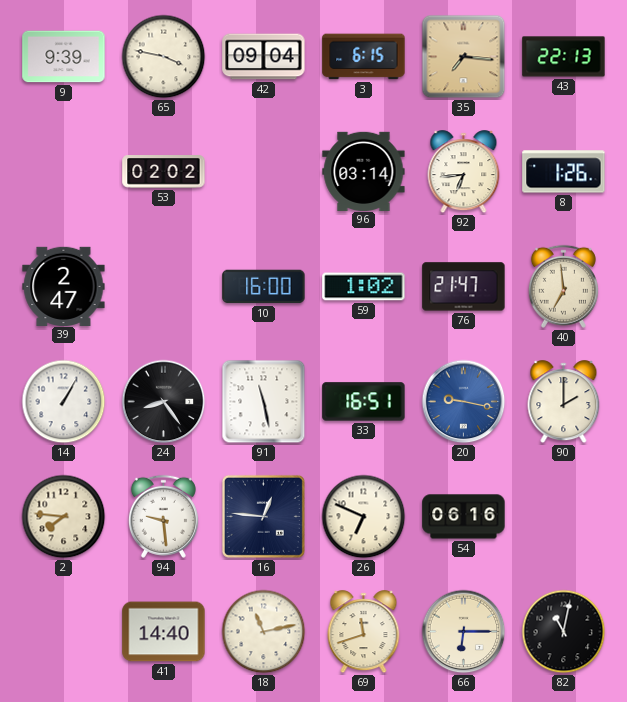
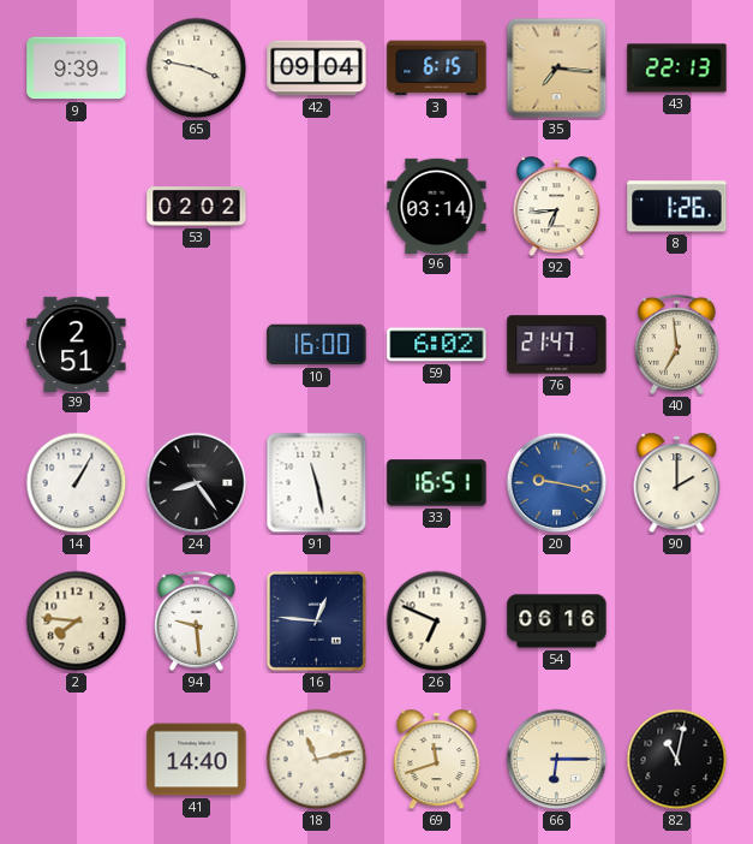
39: 2:47 -> 2:51 (77, 344)
59: 1:02 -> 6:02 (437, 345)
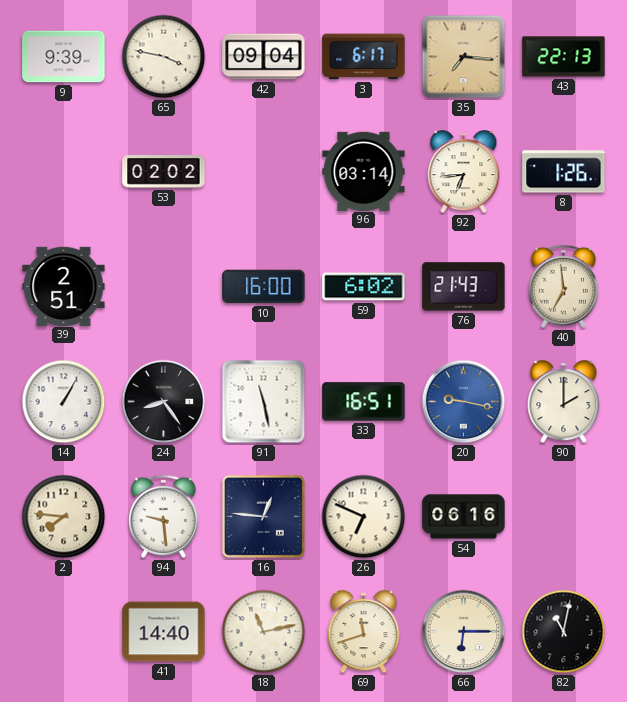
3: 6:15 -> 6:17 (364, 57)
76: 21:47 -> 21:43 (464, 287)
